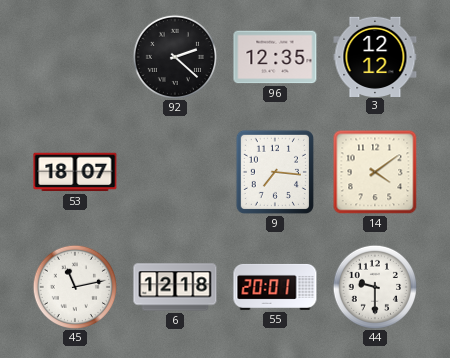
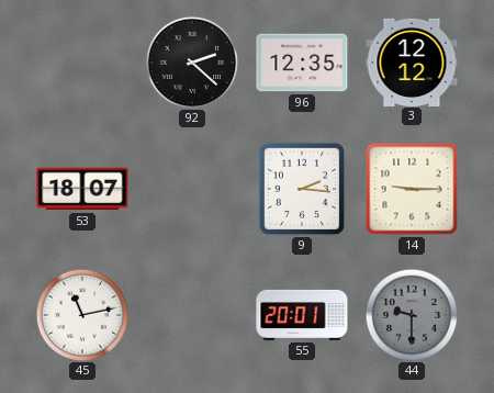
9: 7:16 -> 2:16 (302, 189)
14: 4:09 -> 9:15 (412, 189)
6: 12:18 -> none (175, 287)
44 dial: white -> grey (411, 314)
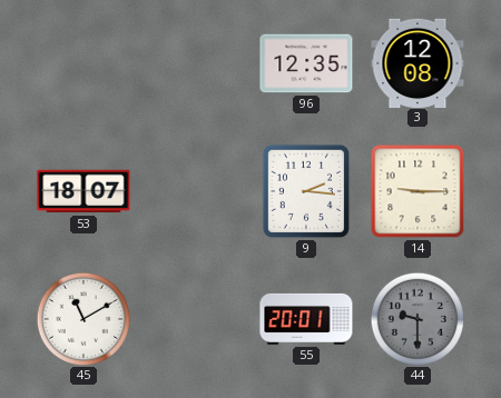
92: 2:22 -> none (191, 61)
3: 12:12 -> 12:08 (417, 62)
45: 11:13 -> 11:10 (82, 318)
